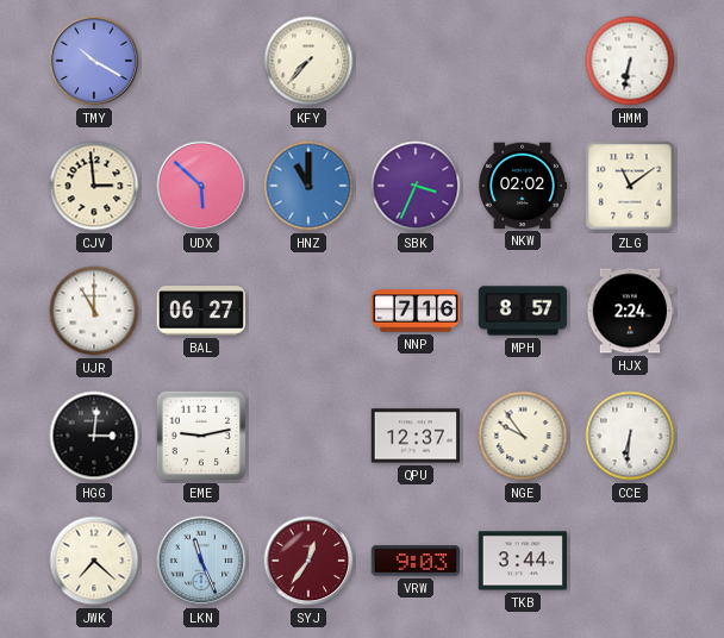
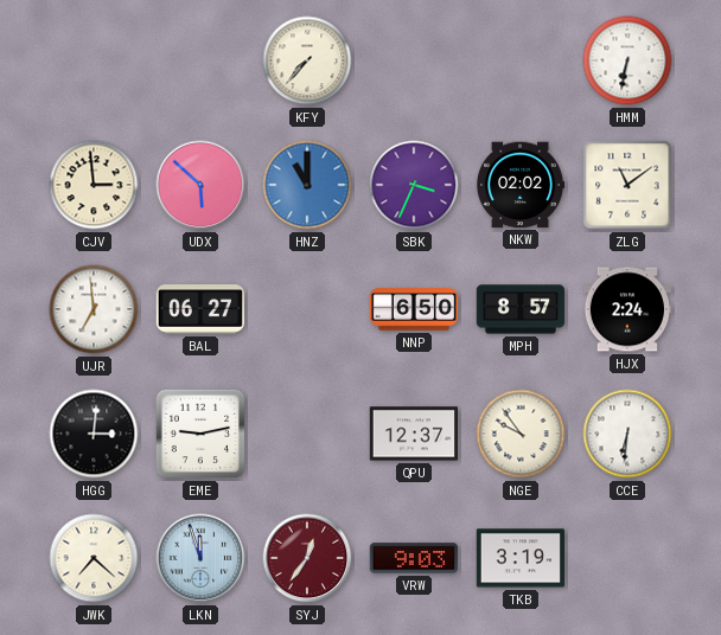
TMY: 10:20 -> none (94, 61)
UJR: 11:00 -> 6:59 (94, 309)
NNP: 7:16 -> 6:50 (414, 309)
LKN: 11:26 -> 11:57 (200, 558)
TKB: 3:44 -> 3:19 (521, 558)
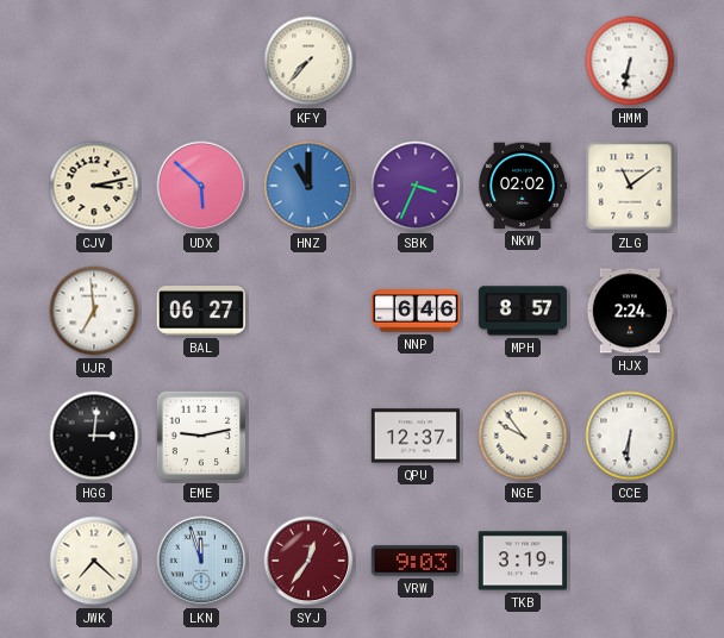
CJV: 2:59 -> 3:13 (94, 186)
NNP: 6:50 -> 6:46 (416, 311)
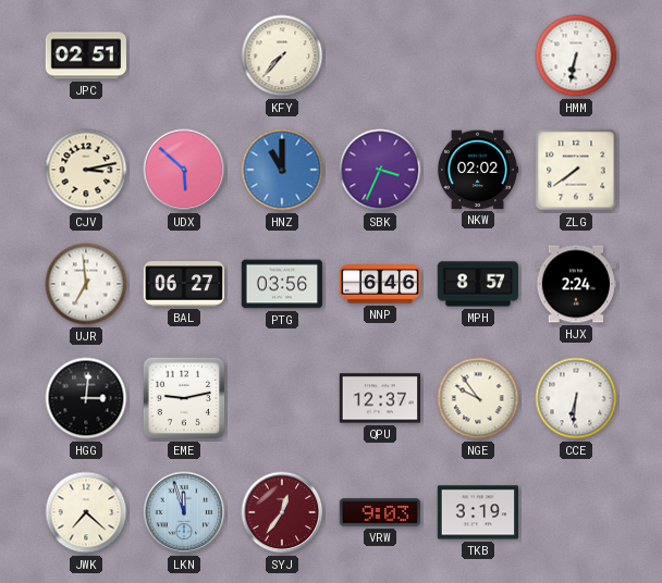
JPC: none -> 02:51 (85, 55)
ZLG: 11:09 -> 7:39 (576, 170)
PTG: none -> 03:56 (282, 284)
